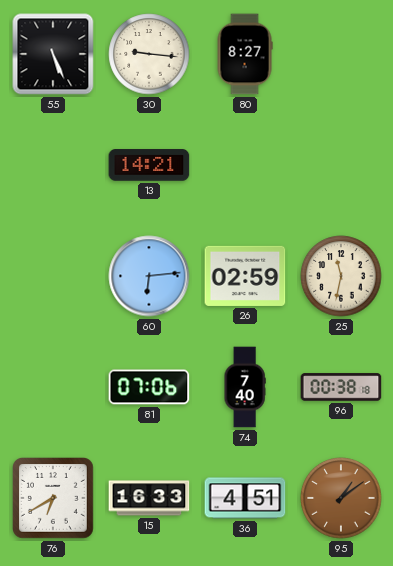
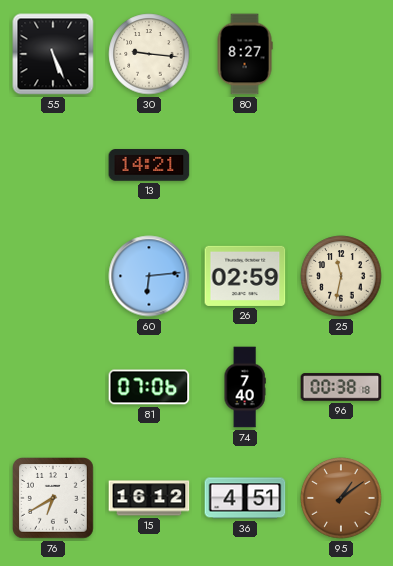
15: 16:33 -> 16:12 (149, 498)
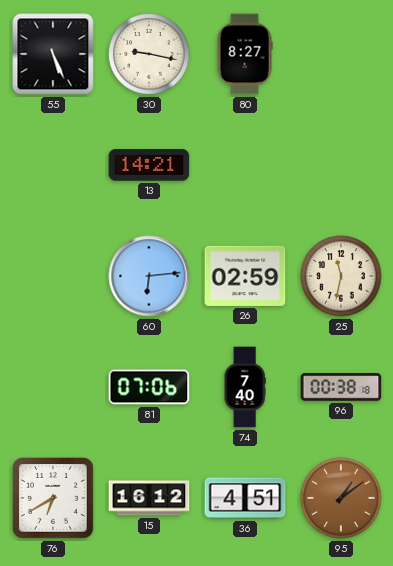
30: 9:16 -> 9:17 (149, 54)
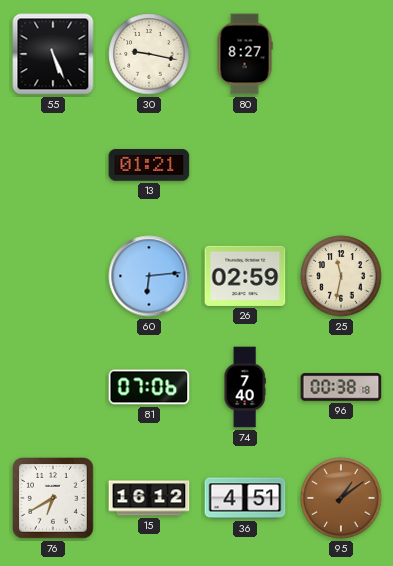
13: 14:21 -> 01:21 (149, 165)
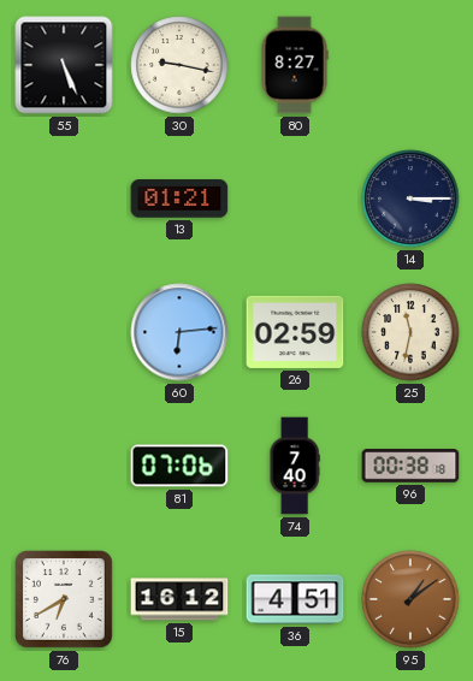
14: none -> 3:15 (410, 199)
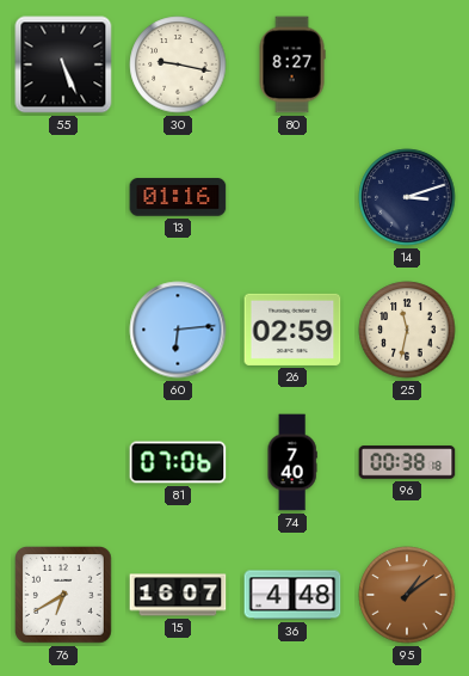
13: 01:21 -> 01:16 (178, 197)
14: 3:15 -> 3:12 (407, 197)
15: 16:12 -> 16:07 (178, 595)
36: 4:51 -> 4:48 (292, 595)
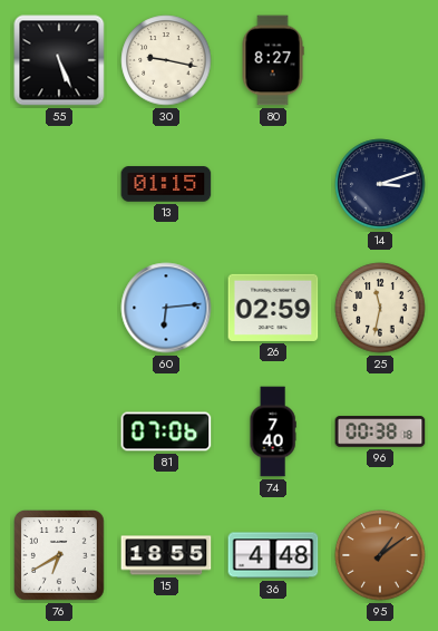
13: 01:16 -> 01:15 (166, 184)
15: 16:07 -> 18:55 (166, 555)
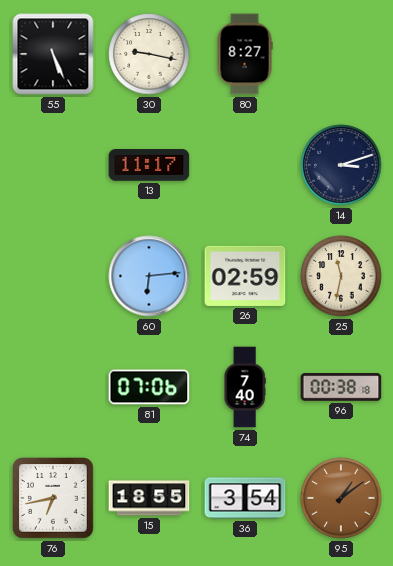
13: 01:15 -> 11:17 (149, 165)
76: 6:40 -> 6:43 (54, 499)
36: 4:48 -> 3:54 (245, 498)
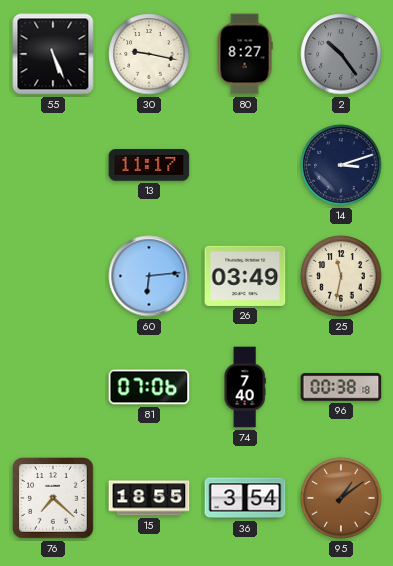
2: none -> 10:24 (341, 54)
26: 02:59 -> 03:49 (245, 276)
76: 6:43 -> 7:22 (54, 499)
